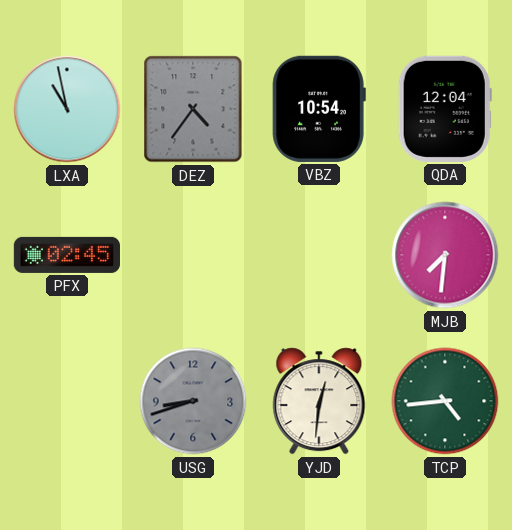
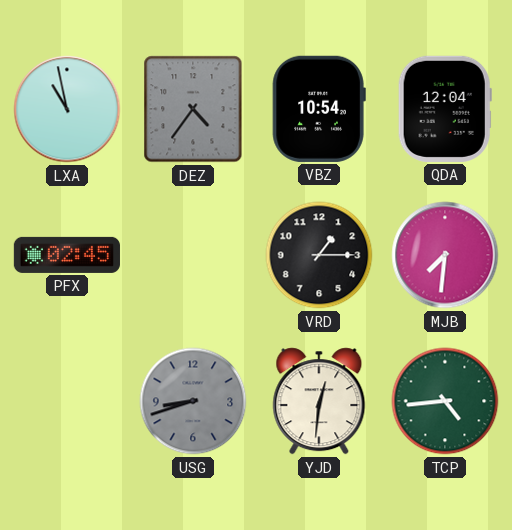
VRD: none -> 1:15 (319, 255)
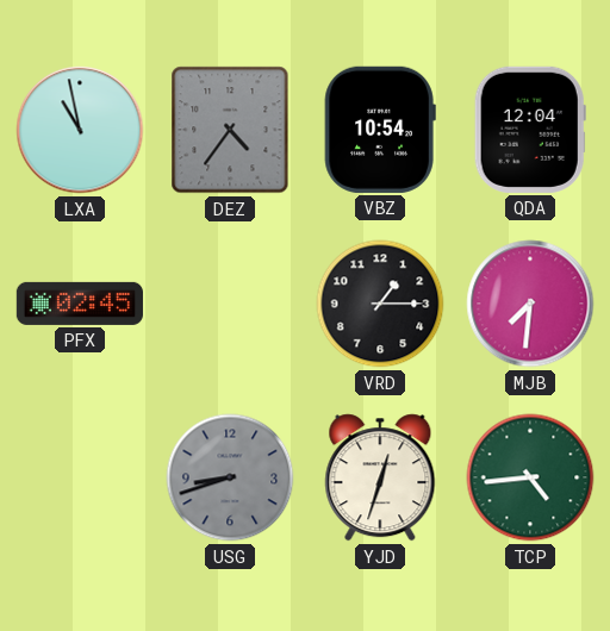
YJD: 12:31 -> 12:33 (380, 477)
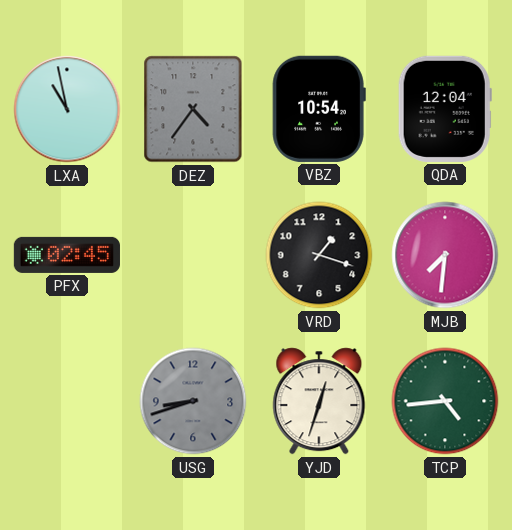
VRD: 1:15 -> 1:18 (319, 255)
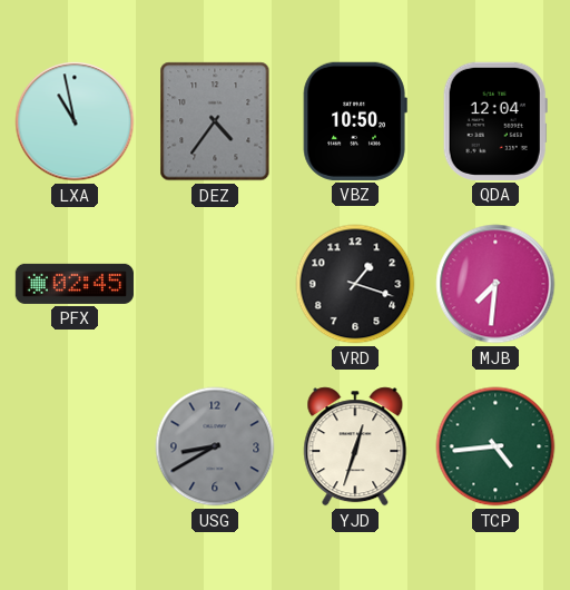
VBZ: 10:54 -> 10:50 (355, 121)
USG: 8:42 -> 8:40 (215, 446)
